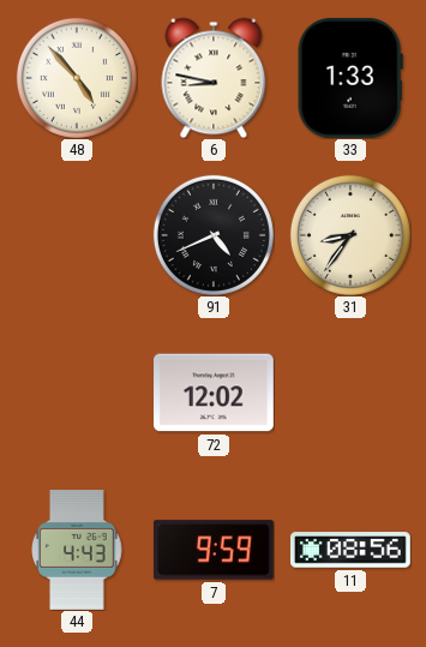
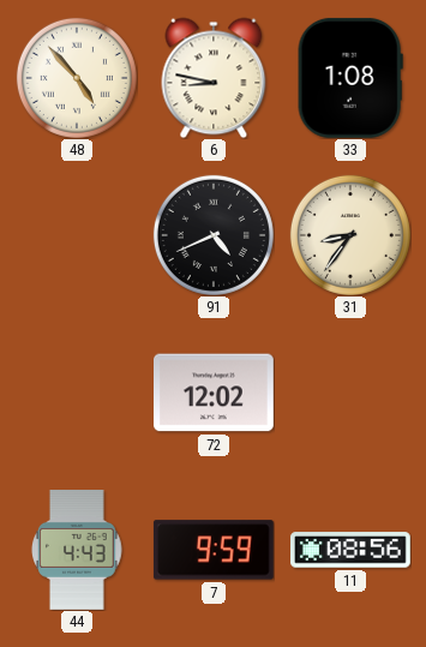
33: 1:33 -> 1:08 (350, 78)
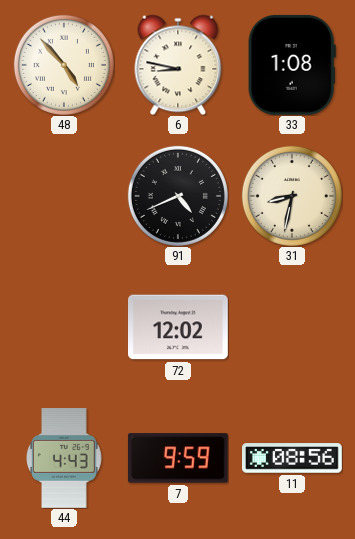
31: 8:36 -> 8:32 (292, 196)
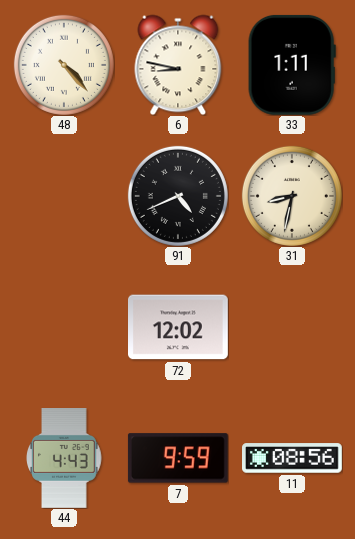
48: 4:53 -> 4:23 (64, 65)
33: 1:08 -> 1:11 (292, 65)
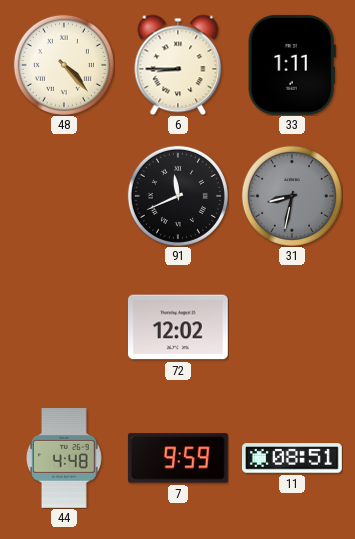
6: 8:47 -> 8:45 (178, 65)
91: 4:41 -> 11:41 (178, 196)
31 dial: cream -> grey (292, 196)
44: 4:43 -> 4:48 (64, 459)
11: 08:56 -> 08:51 (293, 458)
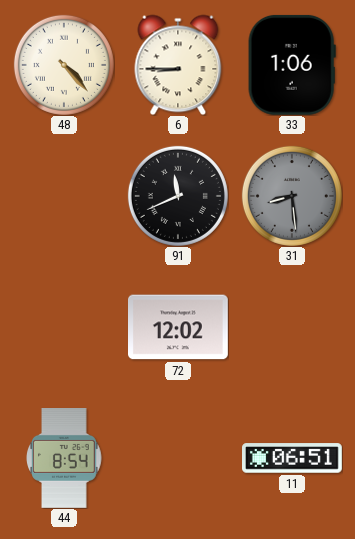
33: 1:11 -> 1:06 (292, 65)
31: 8:32 -> 8:29 (292, 196)
44: 4:48 -> 8:54 (64, 459)
7: 9:59 -> none (178, 458)
11: 08:51 -> 06:51 (293, 458)
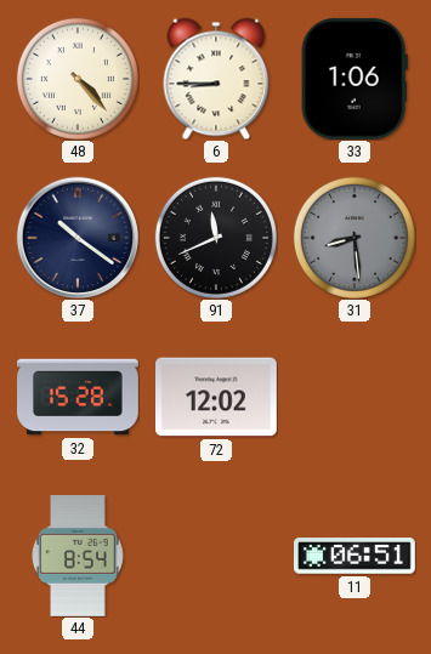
37: none -> 10:21 (78, 238)
32: none -> 15:28 (79, 397)
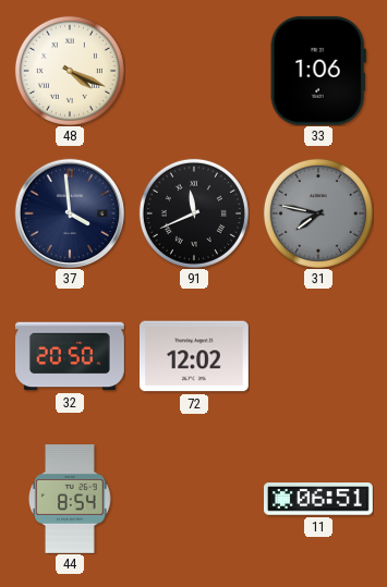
48: 4:23 -> 4:19 (70, 71)
6: 8:45 -> none (216, 79)
37: 10:21 -> 3:59 (70, 213)
31: 8:29 -> 7:47 (318, 213)
32: 15:28 -> 20:50 (71, 356)
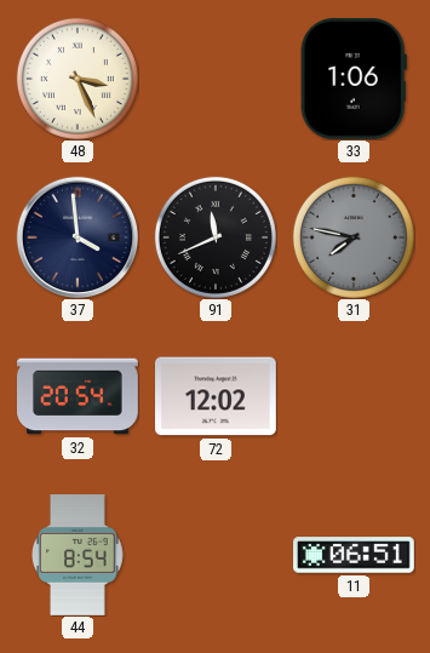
48: 4:19 -> 3:26 (78, 79)
32: 20:50 -> 20:54 (79, 396)
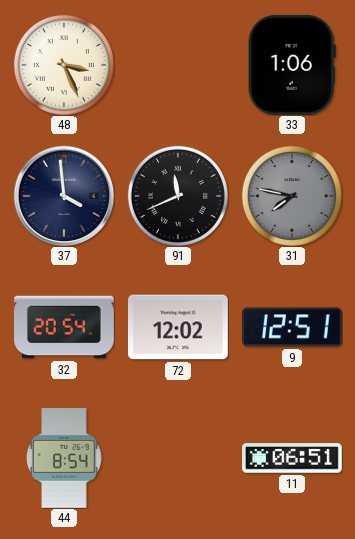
9: none -> 12:51 (292, 327)
